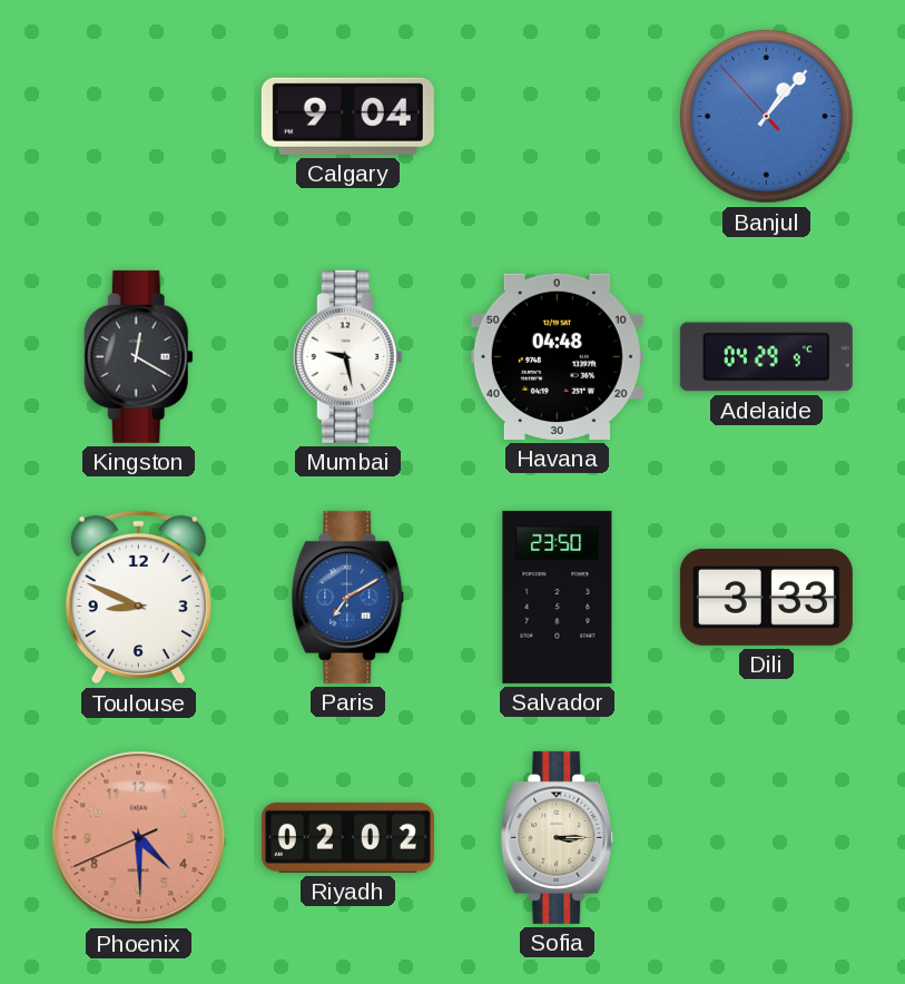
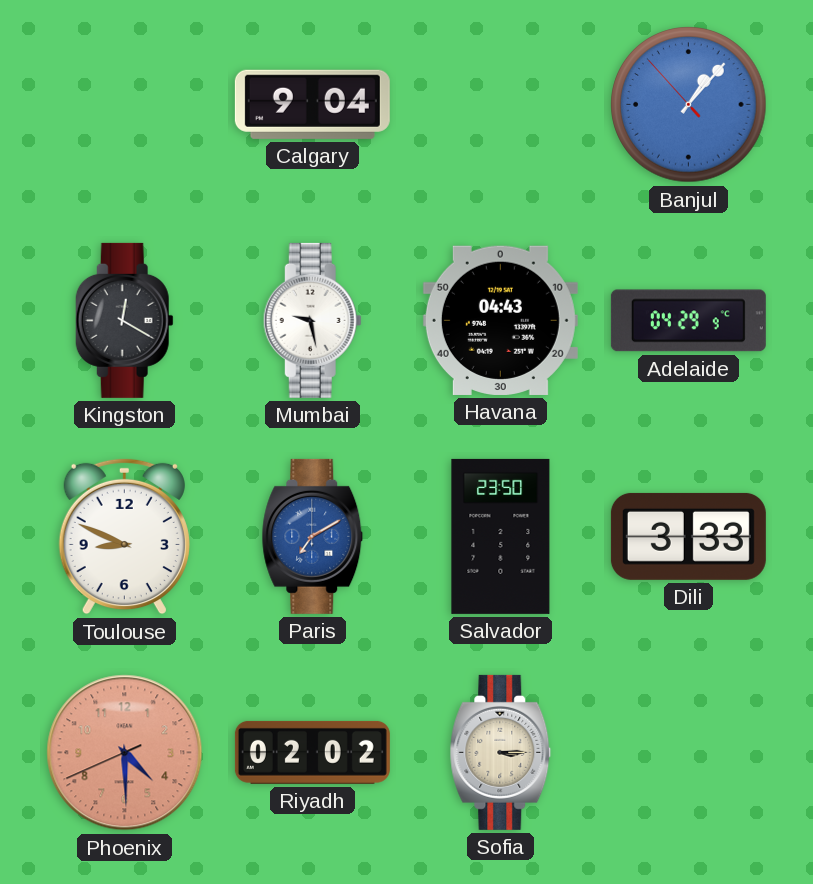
Havana: 04:48 -> 04:43 (500, 320)
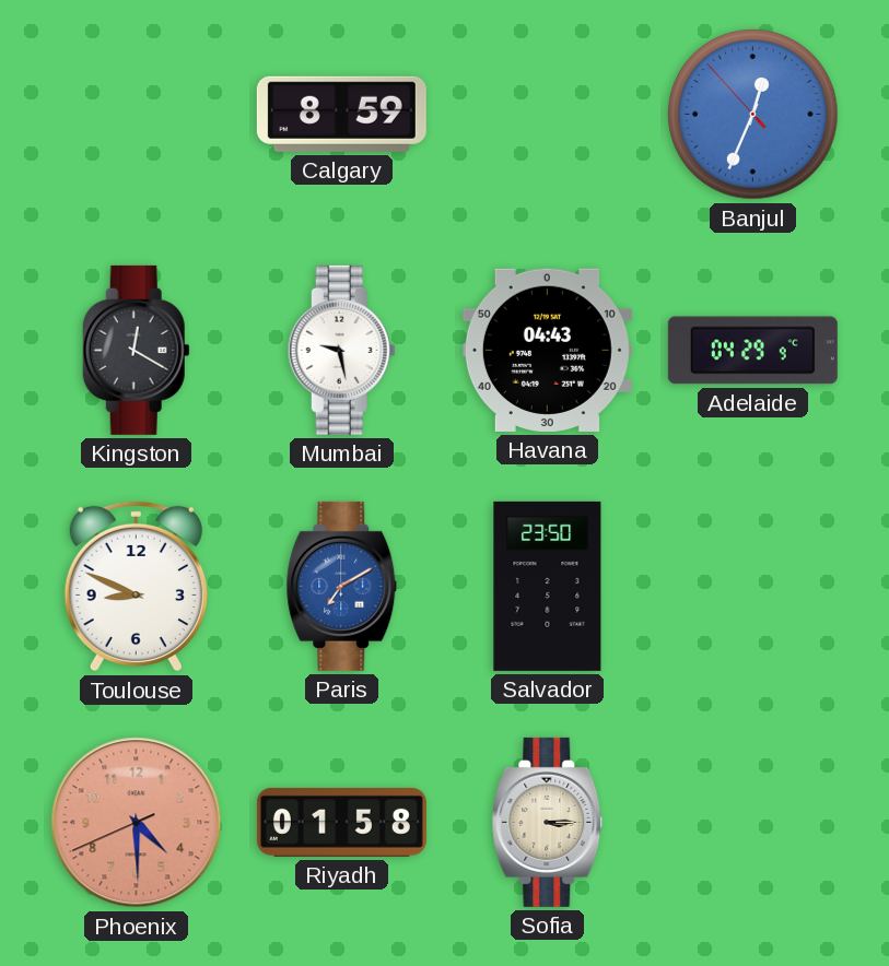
Calgary: 9:04 -> 8:59 (341, 114)
Banjul: 1:06 -> 12:33 (753, 115)
Dili: 3:33 -> none (688, 536)
Riyadh: 02:02 -> 01:58 (341, 822)
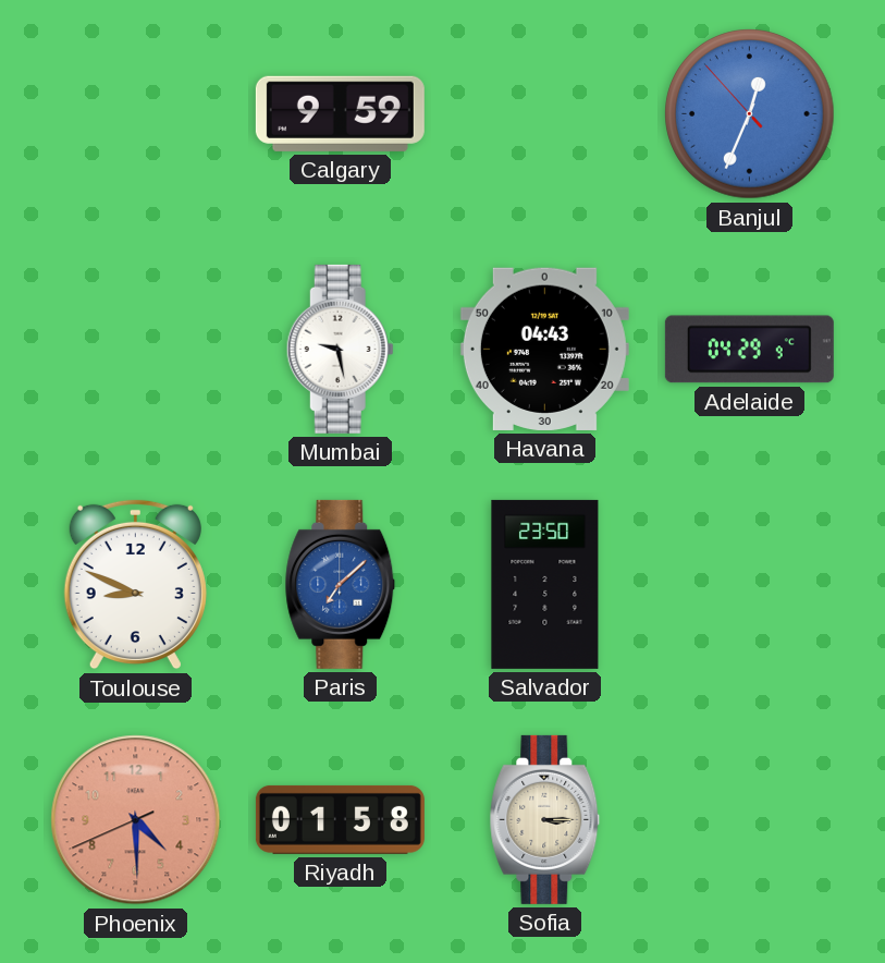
Calgary: 8:59 -> 9:59 (340, 113)
Kingston: 12:20 -> none (136, 350)
Paris: 7:10 -> 7:08 (341, 584)
